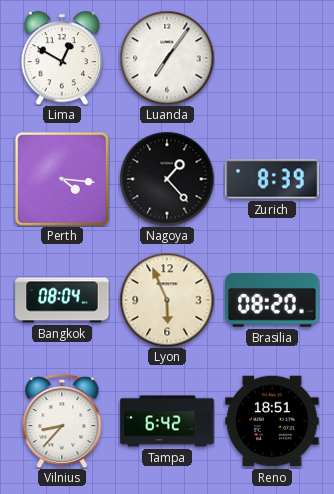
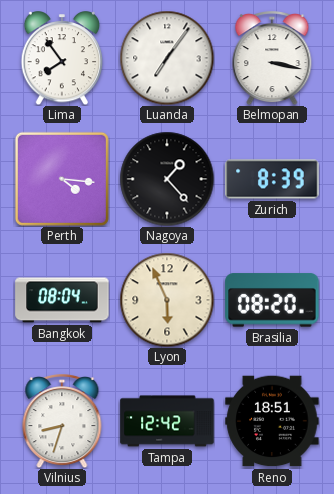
Lima: 12:50 -> 7:54 (62, 59)
Belmopan: none -> 3:17 (272, 59)
Vilnius: 8:37 -> 8:33 (62, 422)
Tampa: 6:42 -> 12:42 (167, 421)
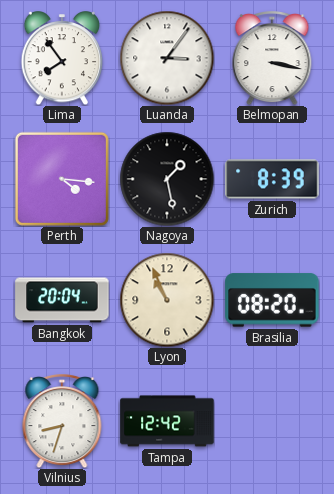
Luanda: 7:06 -> 3:06 (167, 58)
Nagoya: 1:23 -> 1:28 (167, 179)
Bangkok: 08:04 -> 20:04 (62, 300)
Lyon: 5:56 -> 10:56 (167, 300)
Reno: 18:51 -> none (272, 421)
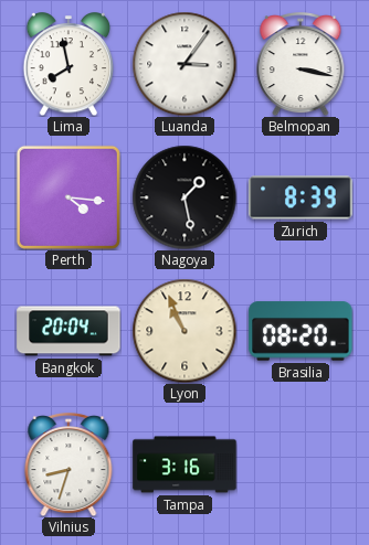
Lima: 7:54 -> 7:58 (68, 65)
Tampa: 12:42 -> 3:16 (184, 464)
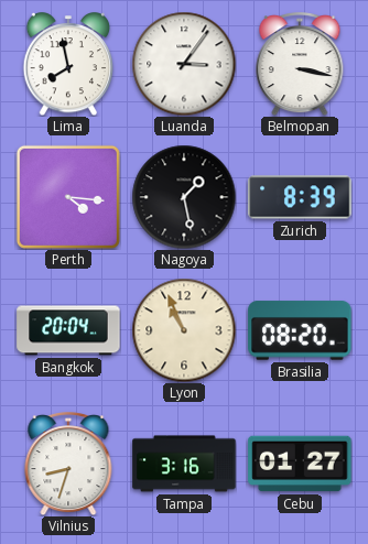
Cebu: none -> 01:27 (300, 464)
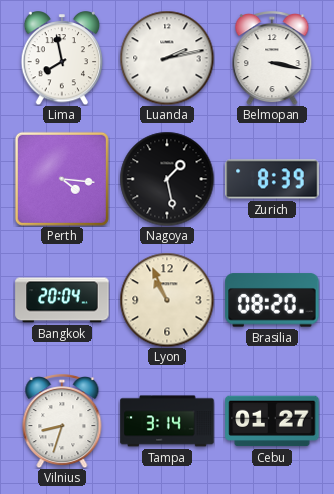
Luanda: 3:06 -> 2:13 (167, 58)
Tampa: 3:16 -> 3:14 (167, 421)
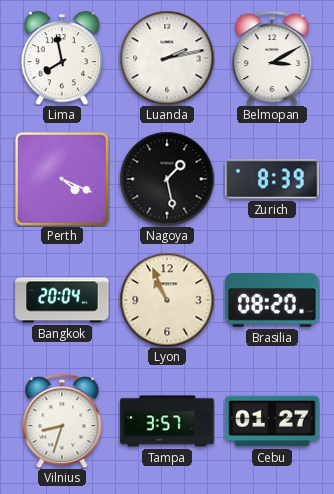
Belmopan: 3:17 -> 3:10 (272, 59)
Perth: 4:16 -> 4:19 (62, 179)
Tampa: 3:14 -> 3:57 (167, 421)
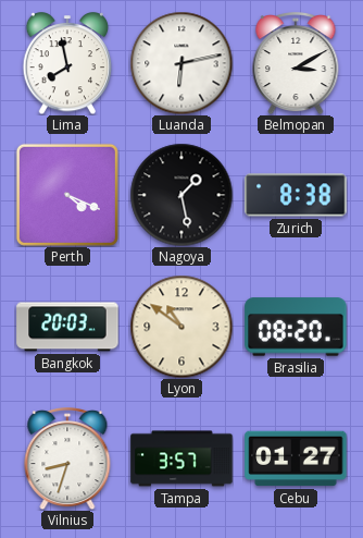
Luanda: 2:13 -> 6:13 (181, 63)
Zurich: 8:39 -> 8:38 (296, 195)
Bangkok: 20:04 -> 20:03 (67, 327)
Lyon: 10:56 -> 10:51 (181, 327)
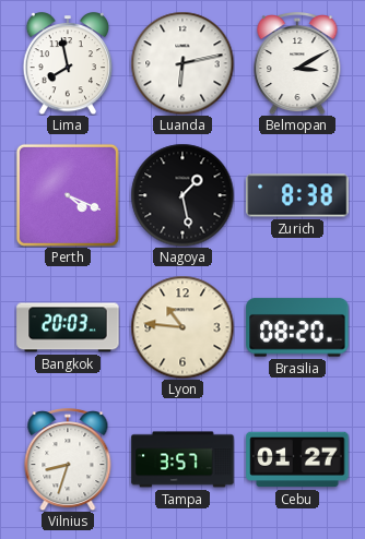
Lyon: 10:51 -> 10:46 (182, 327)
